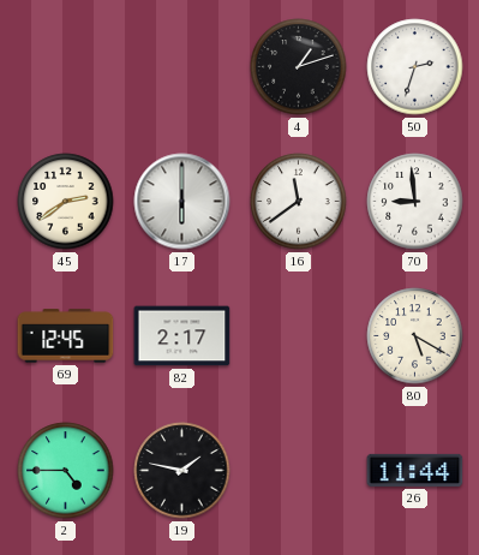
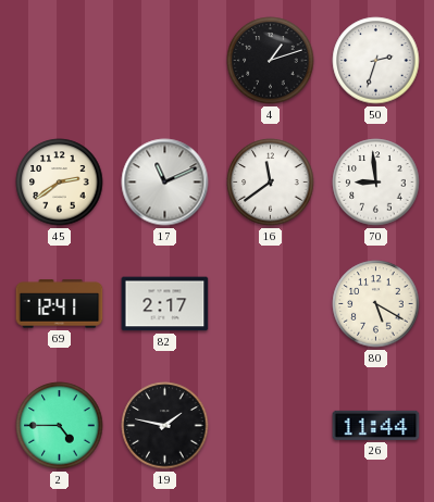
17: 6:00 -> 11:11 (165, 183)
69: 12:45 -> 12:41 (60, 304)
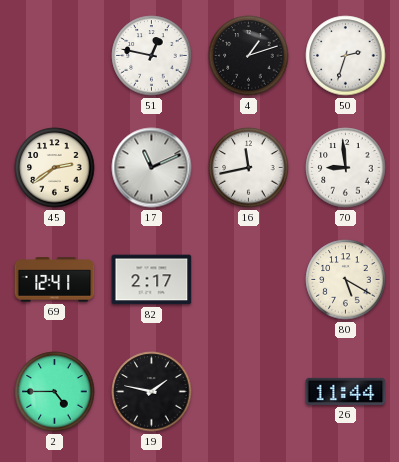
51: none -> 12:47 (152, 56)
16: 11:39 -> 11:43 (249, 168)
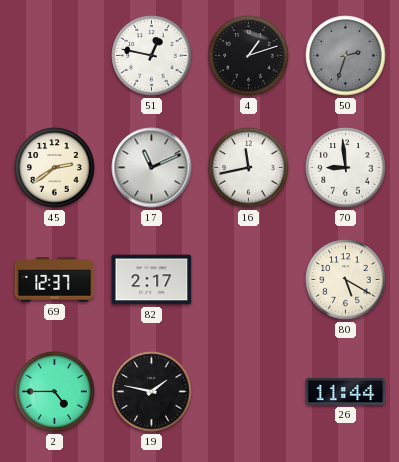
50 dial: white -> grey (346, 56)
69: 12:41 -> 12:37 (55, 280)
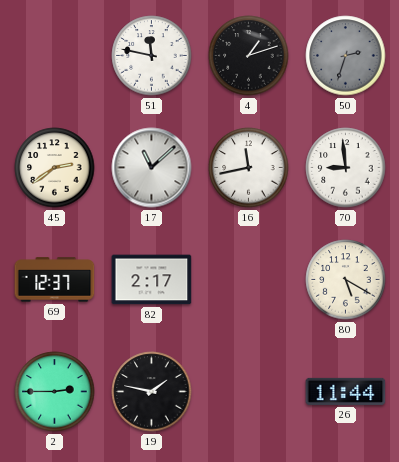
51: 12:47 -> 11:47 (152, 56)
17: 11:11 -> 11:08 (152, 168)
2: 4:45 -> 2:45 (55, 392)
